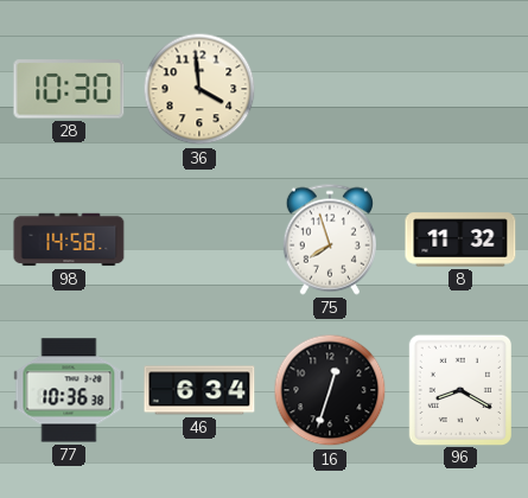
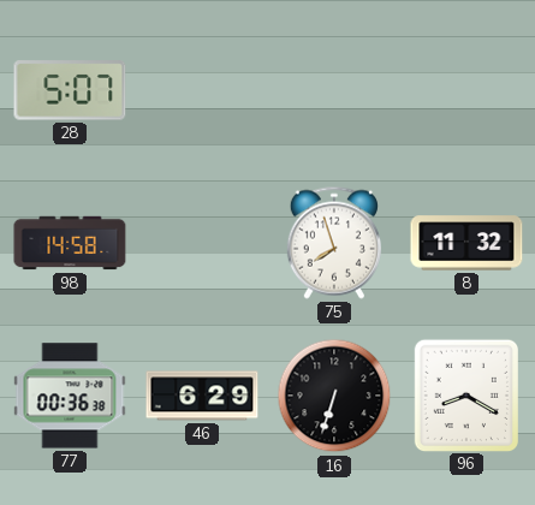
28: 10:30 -> 5:07 (70, 90)
36: 3:59 -> none (199, 89)
77: 10:36 -> 00:36 (70, 396)
46: 6:34 -> 6:29 (202, 396)
16: 12:33 -> 6:33 (334, 396)
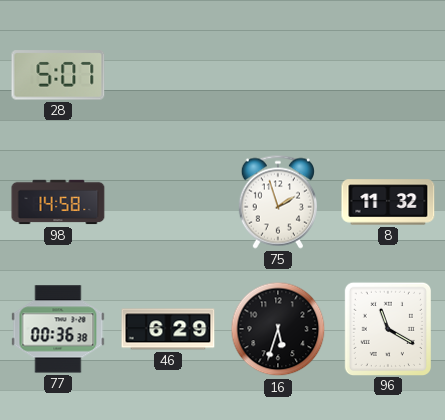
75: 7:57 -> 1:57 (278, 202)
16: 6:33 -> 5:33 (278, 329)
96: 8:20 -> 11:20 (387, 328)
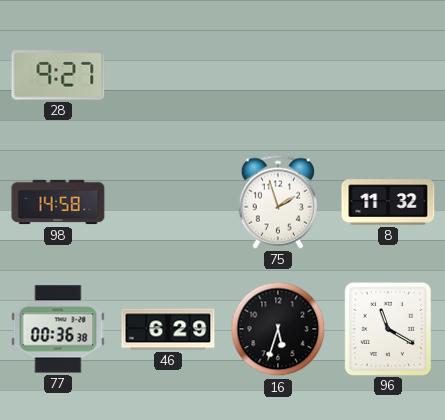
28: 5:07 -> 9:27 (58, 75)
